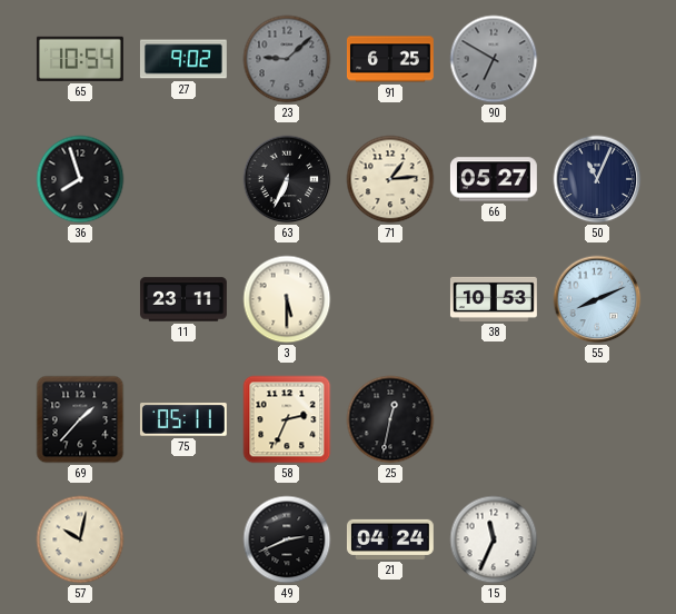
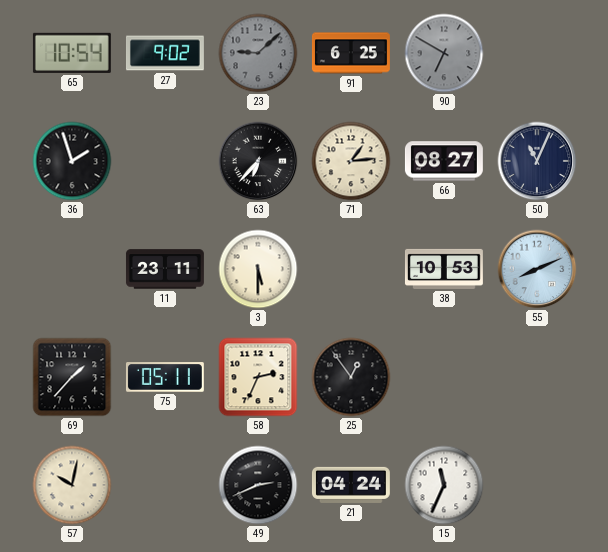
36: 7:57 -> 1:57 (72, 161)
63: 6:34 -> 6:37 (258, 161)
66: 05:27 -> 08:27 (444, 161)
25: 12:32 -> 12:54 (351, 377)
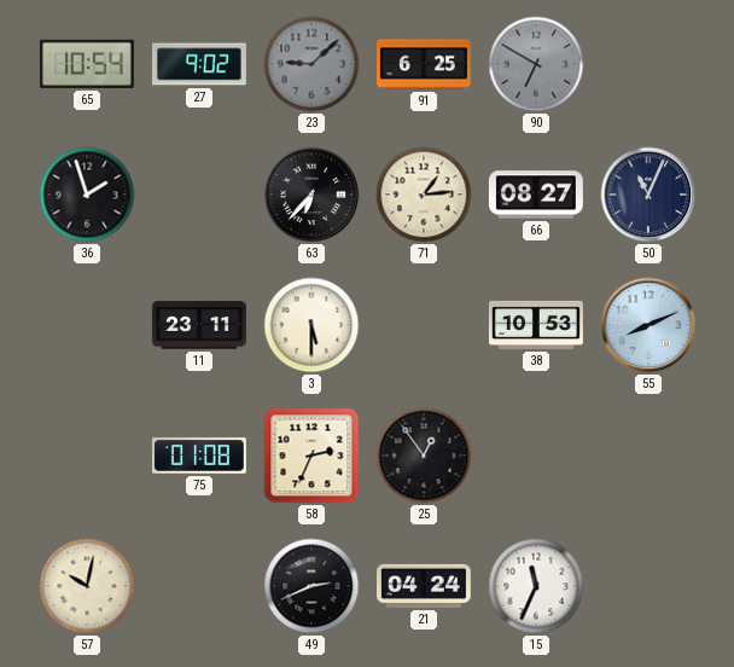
69: 1:37 -> none (72, 377)
75: 05:11 -> 01:08 (199, 456)
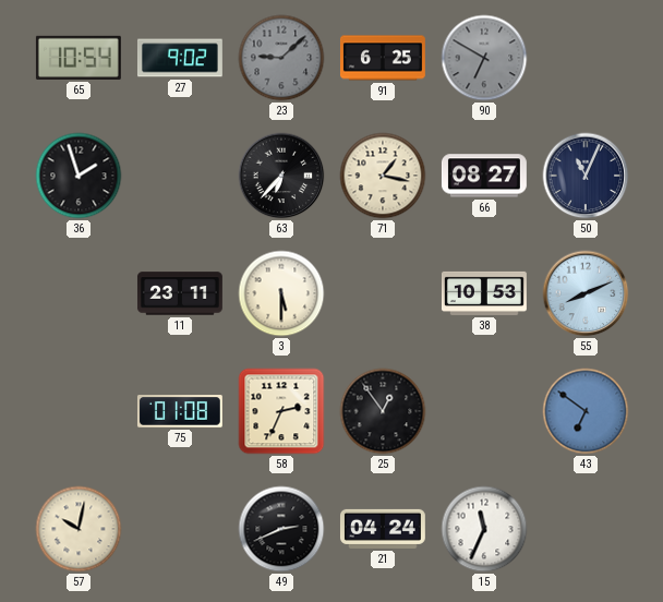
71: 1:14 -> 1:17 (383, 176)
43: none -> 6:51 (586, 411)
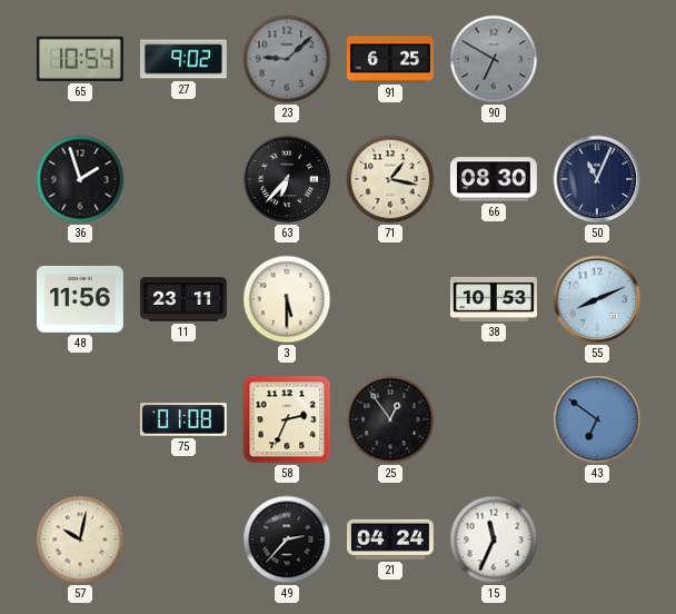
66: 08:27 -> 08:30 (494, 179)
48: none -> 11:56 (80, 299)
49: 2:41 -> 2:37 (287, 539)
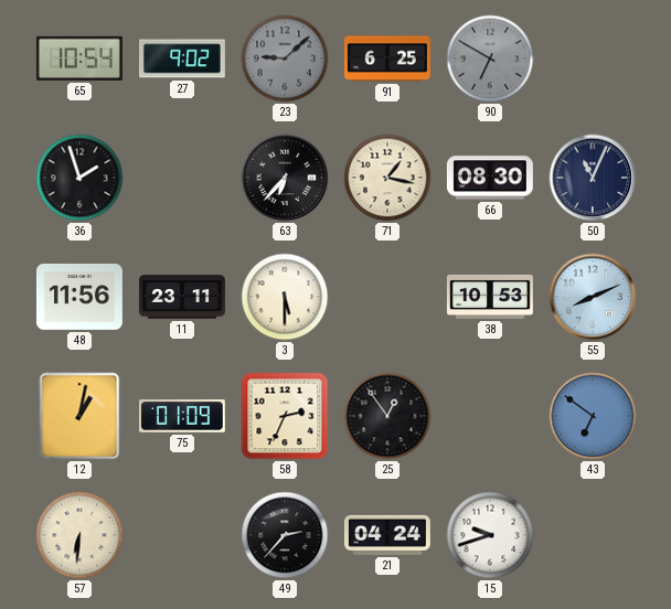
12: none -> 1:02 (79, 416)
75: 01:08 -> 01:09 (182, 416)
57: 10:02 -> 6:31 (79, 535)
15: 11:34 -> 9:42 (490, 535)
